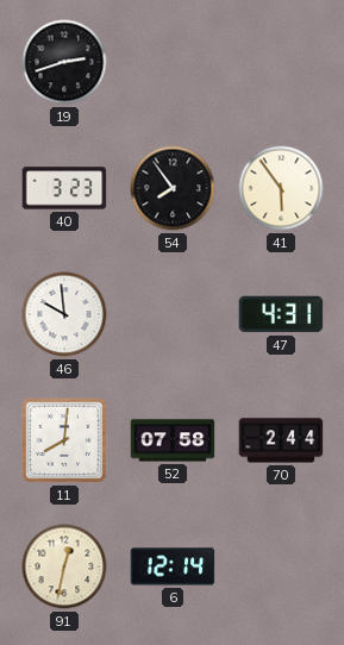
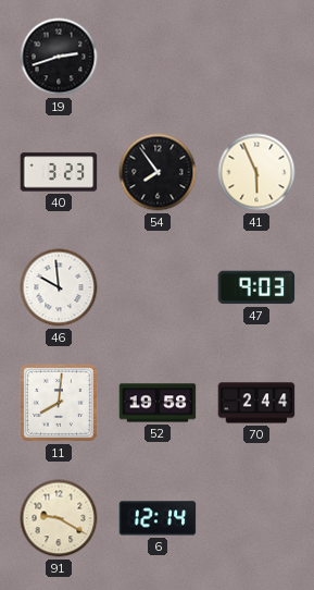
41: 5:54 -> 5:56 (256, 172)
47: 4:31 -> 9:03 (256, 287)
52: 07:58 -> 19:58 (158, 403)
91: 12:32 -> 9:20 (59, 518)
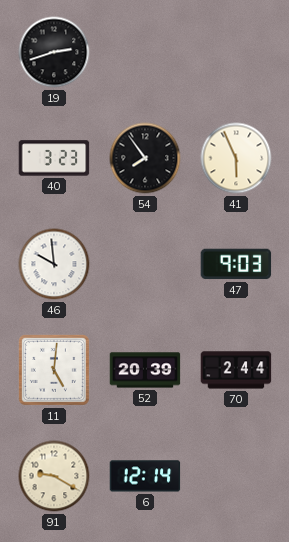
11: 8:01 -> 5:01 (54, 370)
52: 19:58 -> 20:39 (145, 370)
